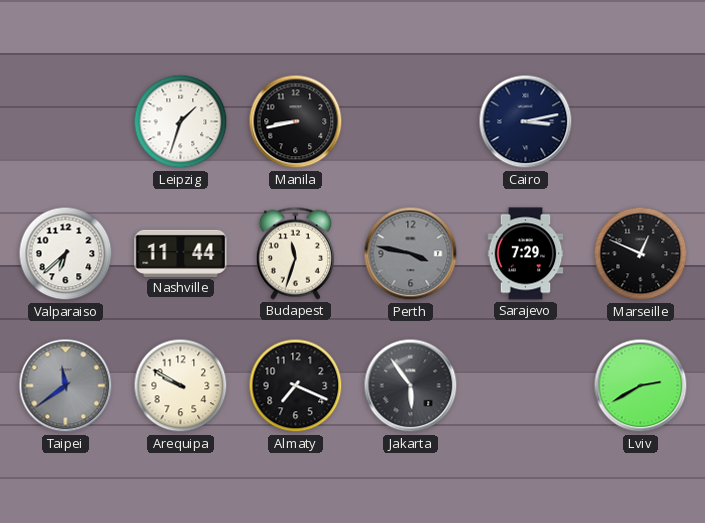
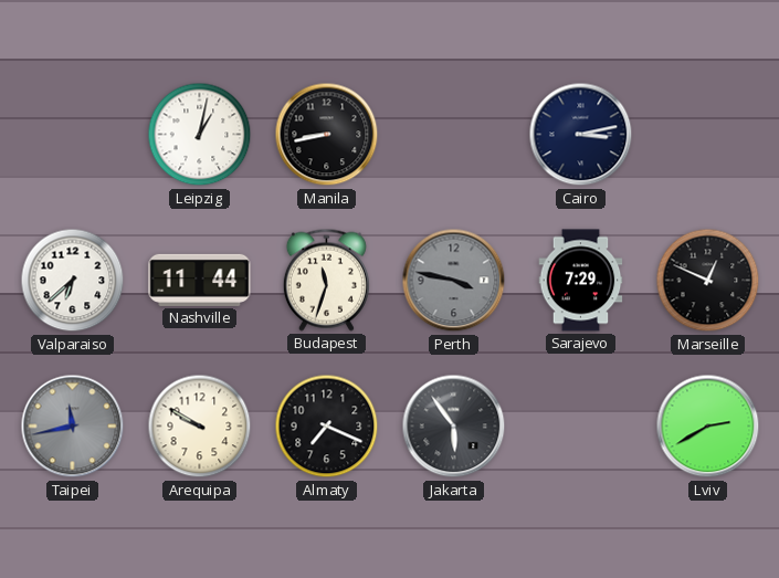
Leipzig: 1:33 -> 1:02 (200, 135)
Taipei: 11:39 -> 11:43 (73, 427)
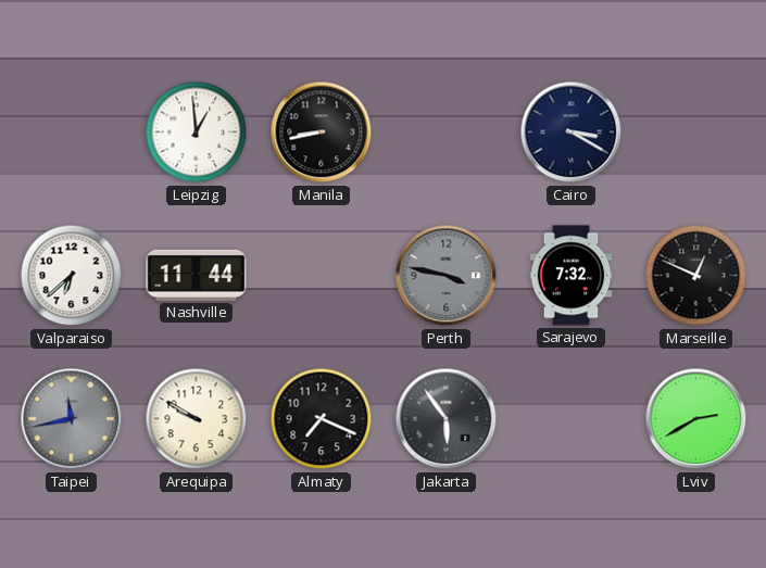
Leipzig: 1:02 -> 12:59 (197, 132)
Cairo: 3:13 -> 3:20 (572, 132)
Budapest: 11:33 -> none (326, 280)
Sarajevo: 7:29 -> 7:32 (572, 276)
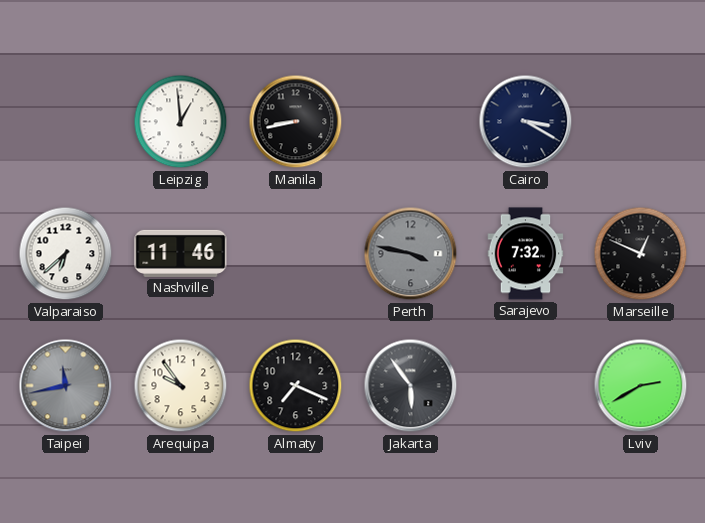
Nashville: 11:44 -> 11:46 (181, 253)
Arequipa: 9:50 -> 9:54 (181, 386)
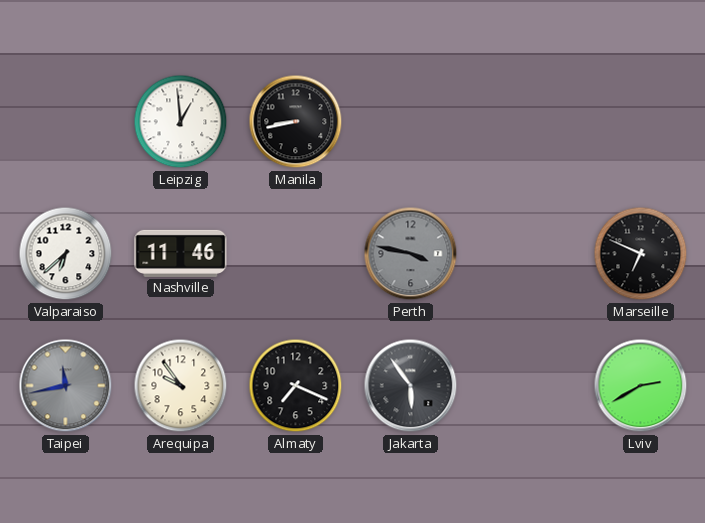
Cairo: 3:20 -> none (526, 122)
Sarajevo: 7:32 -> none (526, 254)
Marseille: 12:49 -> 6:49 (641, 254)
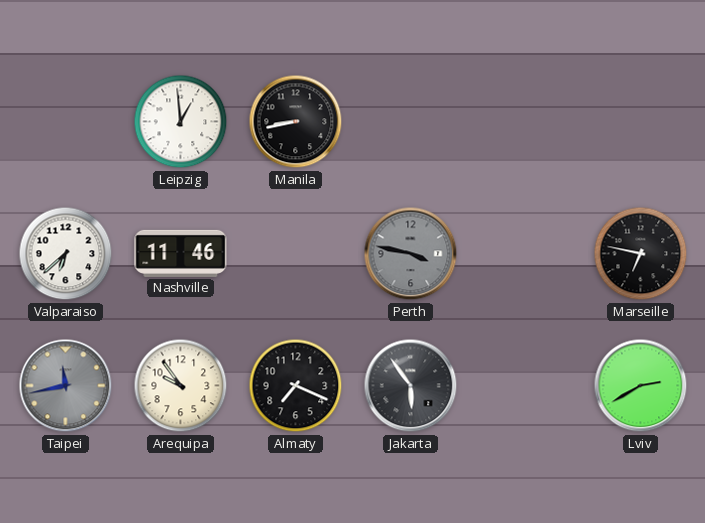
Marseille: 6:49 -> 6:47 (641, 254)
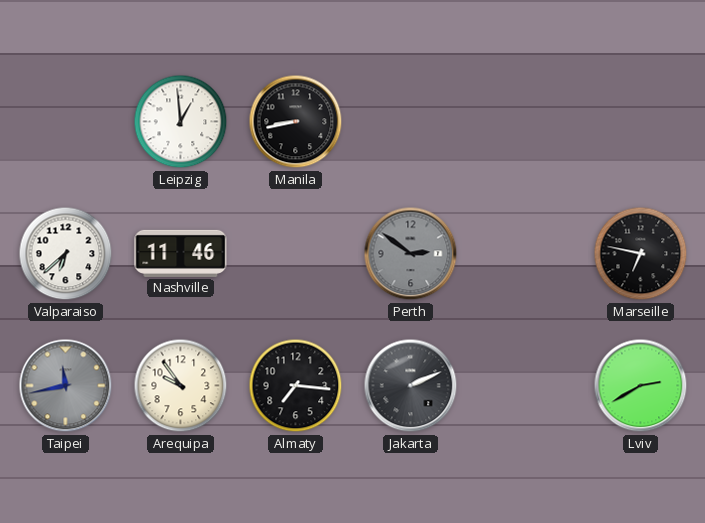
Perth: 3:47 -> 2:51 (411, 254)
Almaty: 7:19 -> 7:16 (296, 386)
Jakarta: 5:54 -> 2:11 (411, 386)
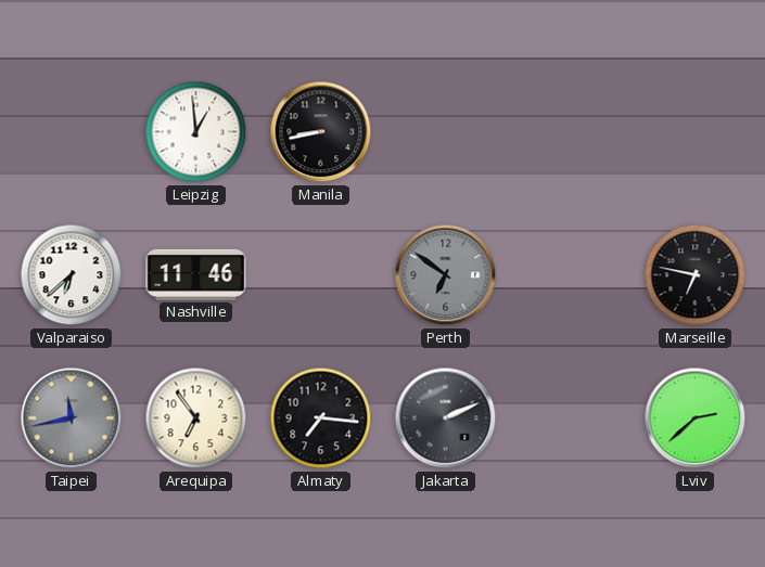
Perth: 2:51 -> 6:51 (446, 275)
Arequipa: 9:54 -> 6:54 (196, 418)
Lviv: 2:40 -> 2:38 (696, 418)
